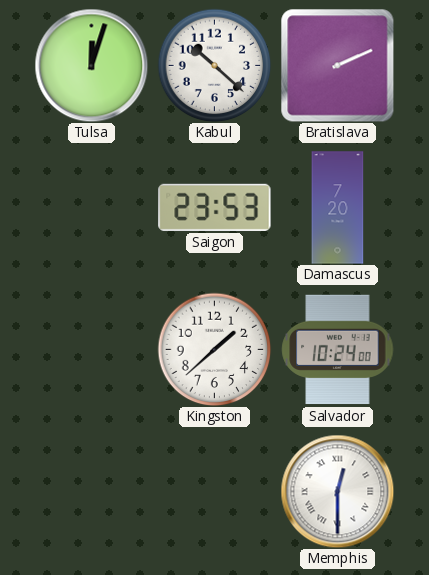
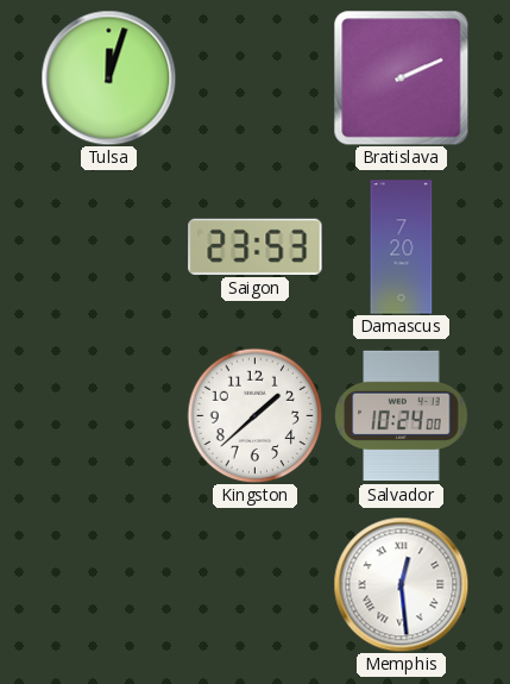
Kabul: 10:22 -> none (214, 65)
Memphis: 12:30 -> 12:29 (401, 584)
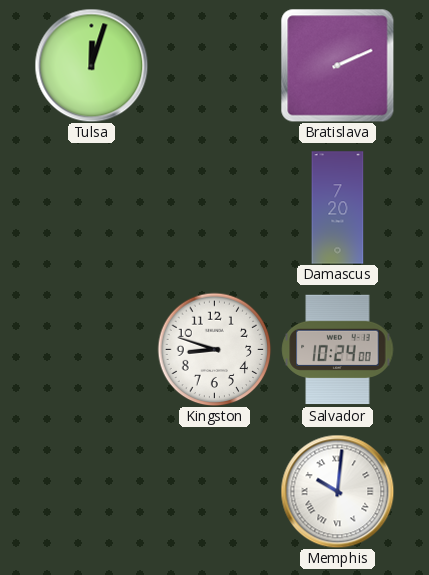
Saigon: 23:53 -> none (256, 246)
Kingston: 1:38 -> 8:48 (214, 349)
Memphis: 12:29 -> 10:01 (337, 491)
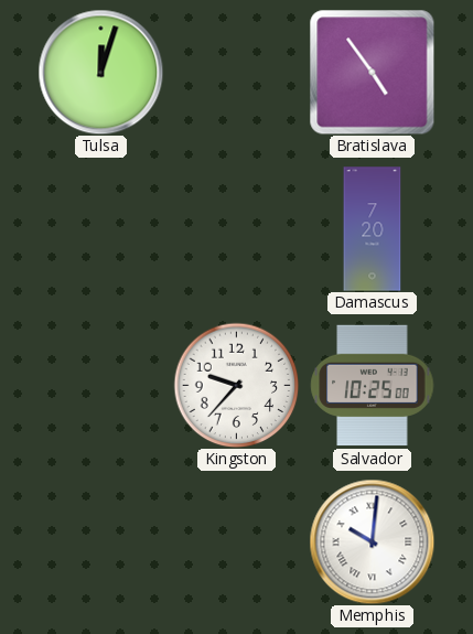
Bratislava: 2:11 -> 4:54 (372, 72)
Kingston: 8:48 -> 9:37 (236, 385)
Salvador: 10:24 -> 10:25 (373, 386)
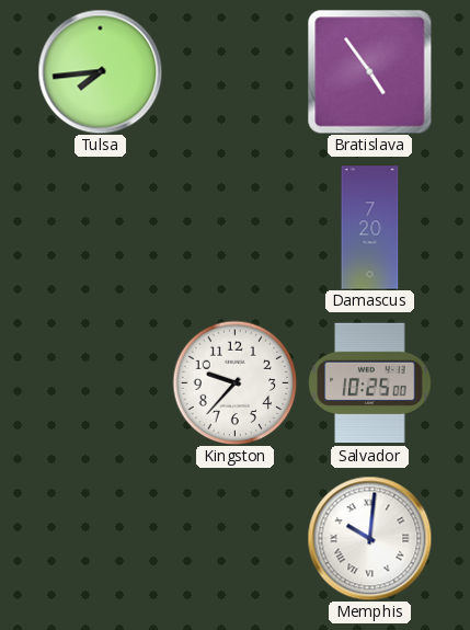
Tulsa: 12:03 -> 7:44 (100, 71)
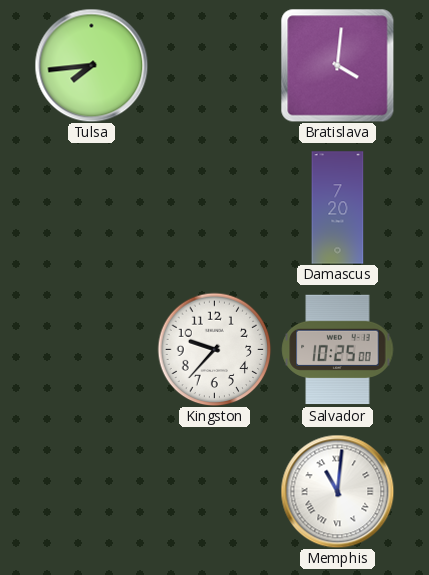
Bratislava: 4:54 -> 4:01 (337, 65)
Memphis: 10:01 -> 11:01 (337, 491)
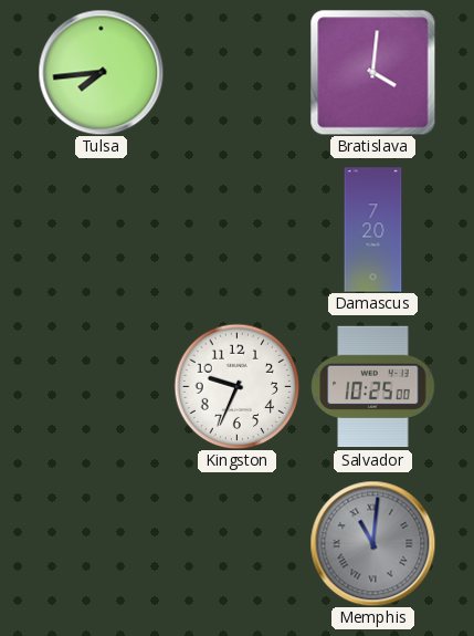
Kingston: 9:37 -> 9:34 (236, 386)
Memphis dial: white -> grey (372, 543)
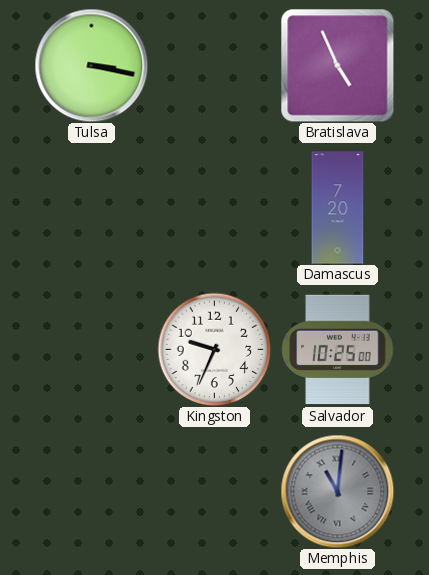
Tulsa: 7:44 -> 3:17 (91, 65)
Bratislava: 4:01 -> 4:56 (337, 65)
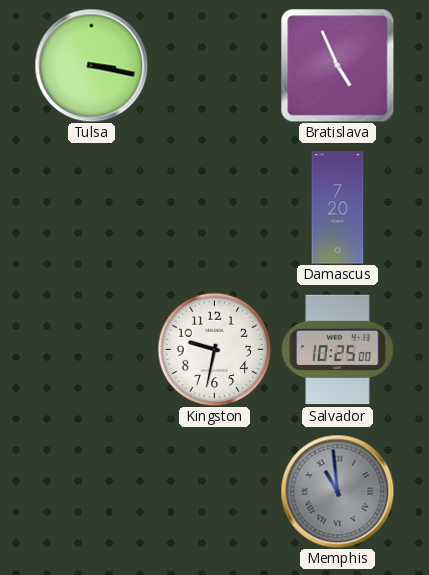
Kingston: 9:34 -> 9:32 (214, 349)
Memphis: 11:01 -> 10:59 (337, 491)
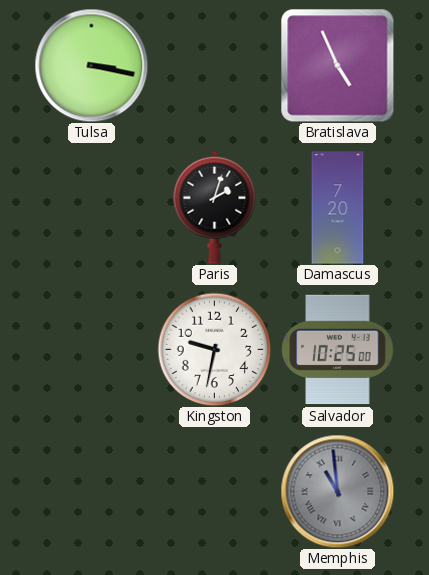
Paris: none -> 2:03 (215, 207)
